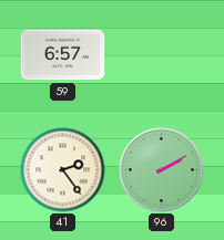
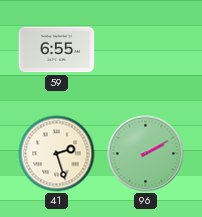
59: 6:57 -> 6:55 (57, 50)
41: 2:24 -> 2:27 (57, 154)
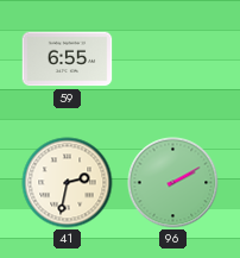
41: 2:27 -> 2:32 (68, 183)
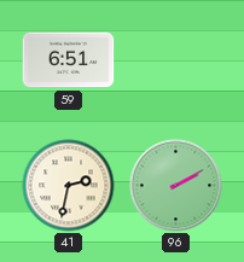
59: 6:55 -> 6:51 (69, 60)
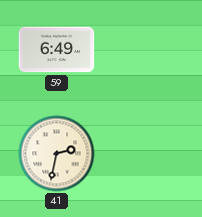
59: 6:51 -> 6:49 (57, 50)
96: 2:10 -> none (176, 186)
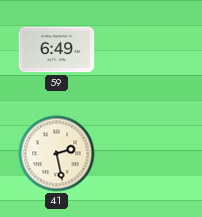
41: 2:32 -> 2:28 (57, 154)
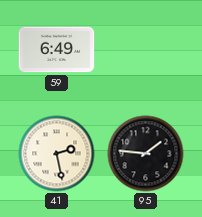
95: none -> 1:46 (146, 154)
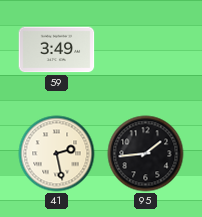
59: 6:49 -> 3:49 (57, 50)
95: 1:46 -> 1:44 (146, 154)
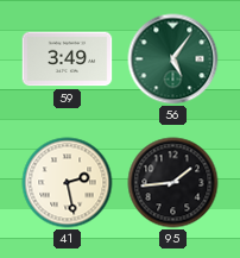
56: none -> 5:06 (173, 59)
